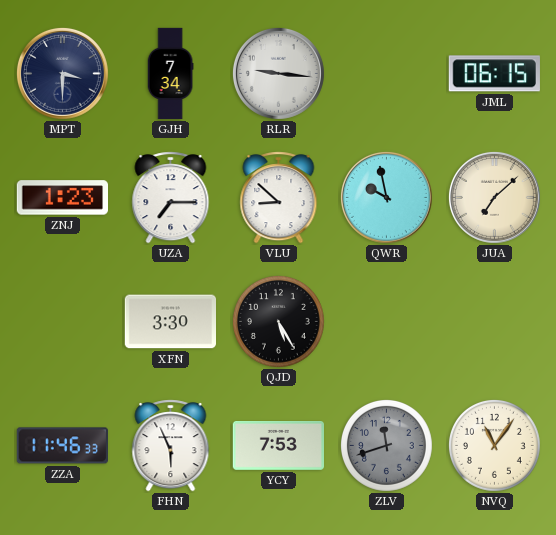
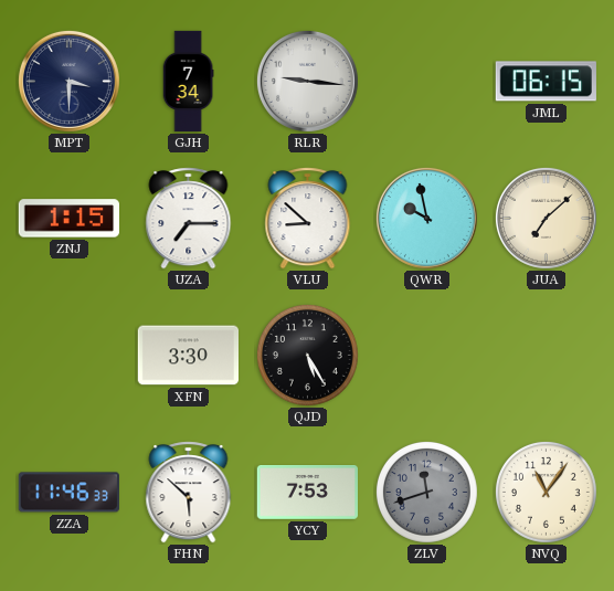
ZNJ: 1:23 -> 1:15 (68, 219)
FHN: 5:56 -> 5:52 (189, 493)
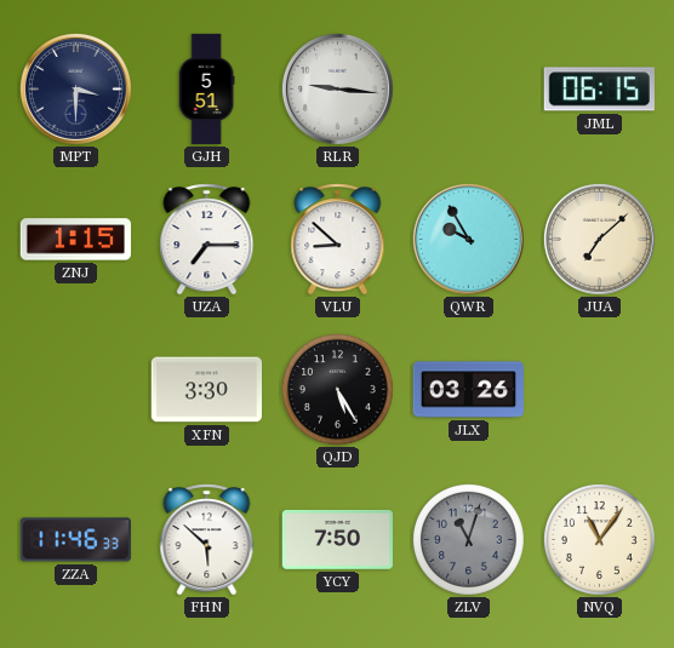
GJH: 7:34 -> 5:51 (206, 90)
QWR: 9:58 -> 9:55 (468, 239)
JLX: none -> 03:26 (468, 390)
YCY: 7:53 -> 7:50 (337, 540)
ZLV: 11:42 -> 11:03 (468, 539)
